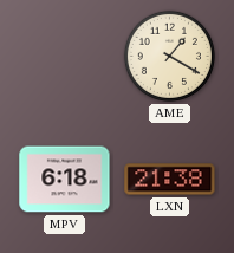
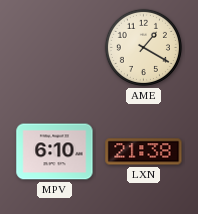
MPV: 6:18 -> 6:10 (55, 152)
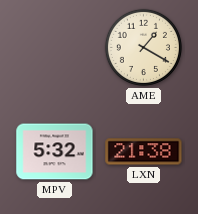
MPV: 6:10 -> 5:32 (55, 152)
